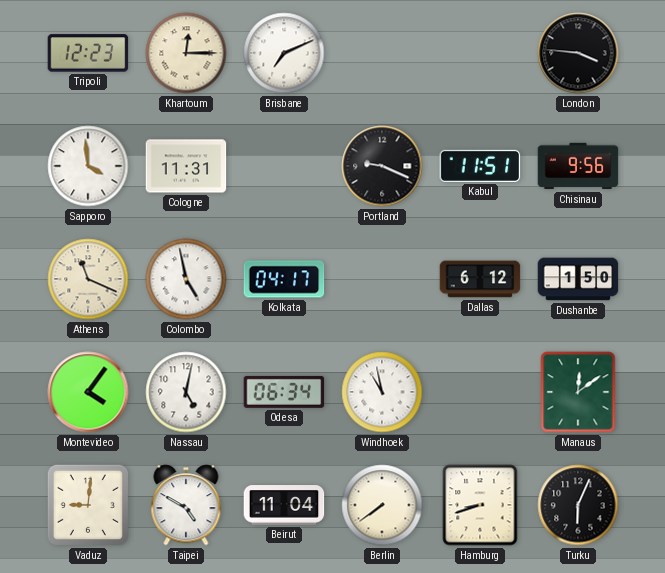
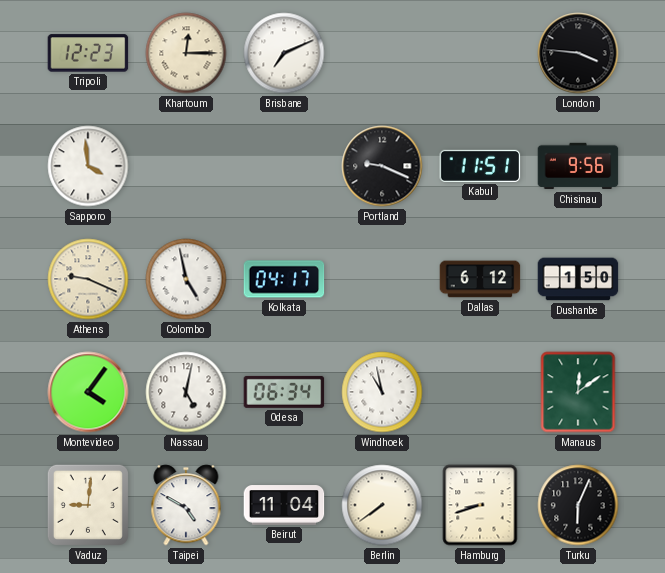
Cologne: 11:31 -> none (186, 166)
Athens: 11:19 -> 9:19 (88, 279)
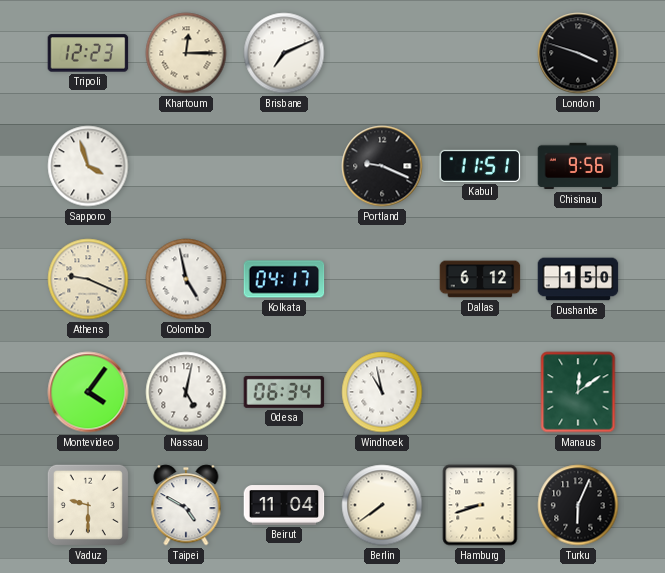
London: 3:46 -> 3:48 (578, 53)
Sapporo: 3:59 -> 3:57 (88, 166)
Vaduz: 9:01 -> 9:30 (88, 505)
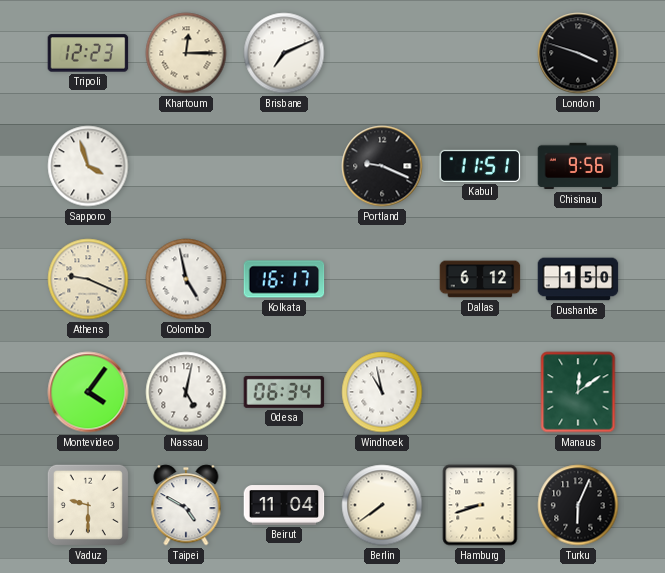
Kolkata: 04:17 -> 16:17 (284, 279)
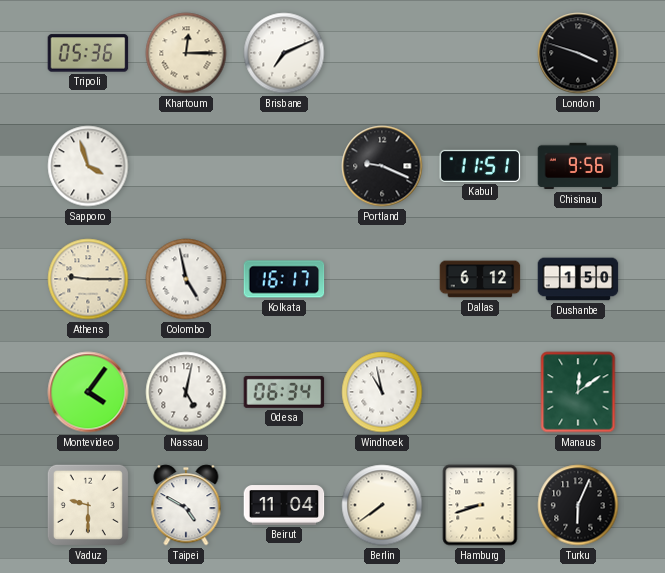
Tripoli: 12:23 -> 05:36 (88, 53)
Athens: 9:19 -> 9:15 (88, 279)
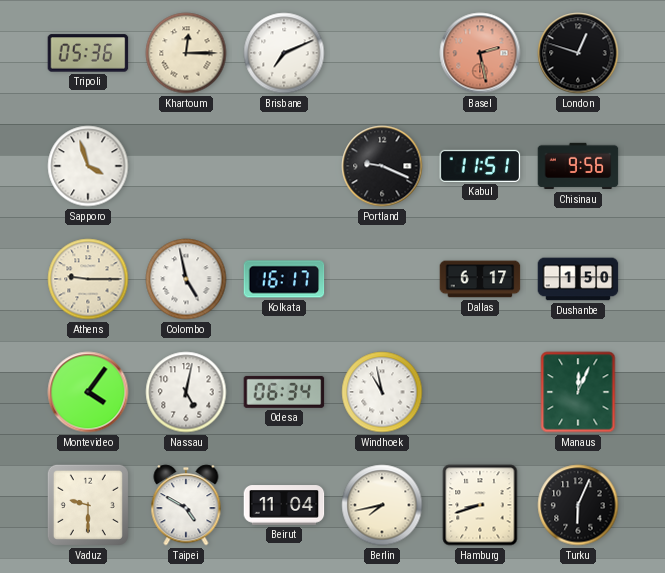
Basel: none -> 2:28 (480, 53)
London: 3:48 -> 12:48 (578, 53)
Dallas: 6:12 -> 6:17 (480, 279)
Manaus: 12:09 -> 12:04 (578, 392)
Berlin: 7:39 -> 7:43 (382, 505)
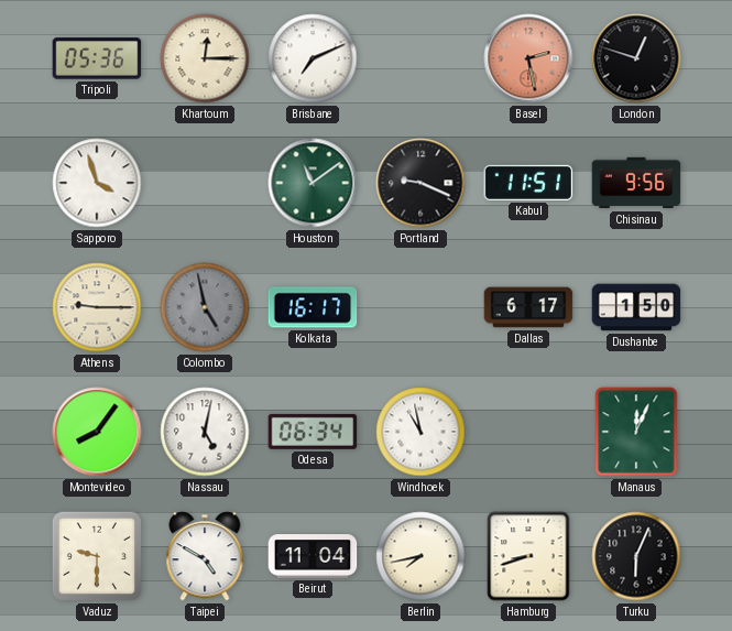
Houston: none -> 11:09 (313, 183)
Colombo dial: white -> grey (205, 307)
Montevideo: 4:06 -> 8:06 (97, 432)
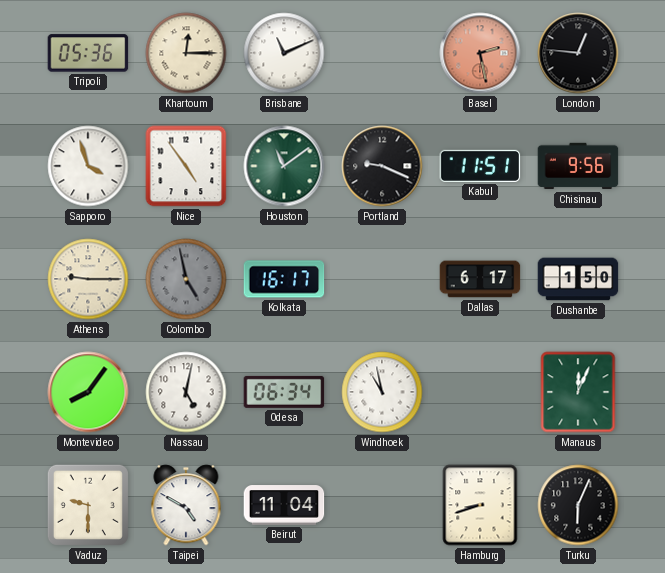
Brisbane: 7:11 -> 11:11 (284, 53)
London: 12:48 -> 12:46 (578, 53)
Nice: none -> 4:54 (186, 166)
Berlin: 7:43 -> none (420, 556)
